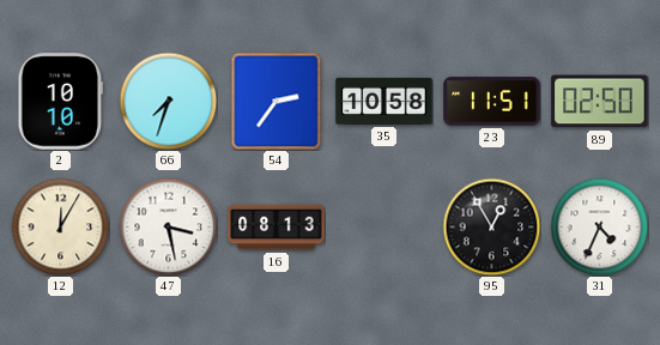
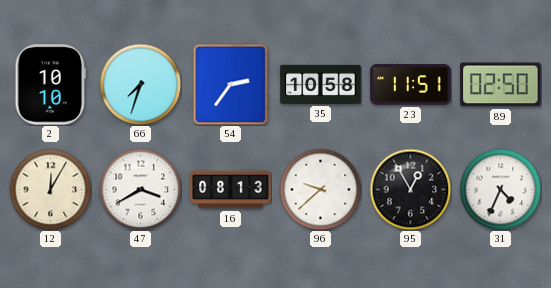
47: 3:28 -> 3:40 (140, 189)
96: none -> 9:38 (320, 189)
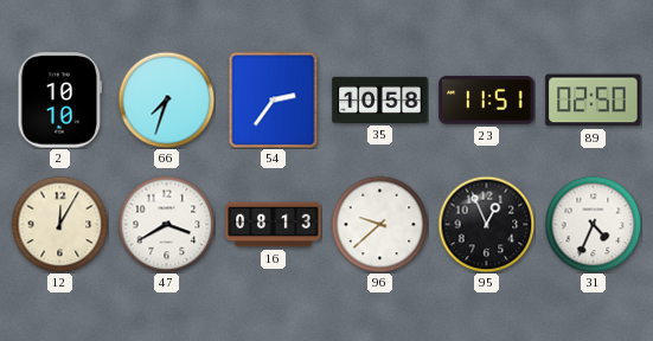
95: 12:55 -> 12:56 (486, 224)
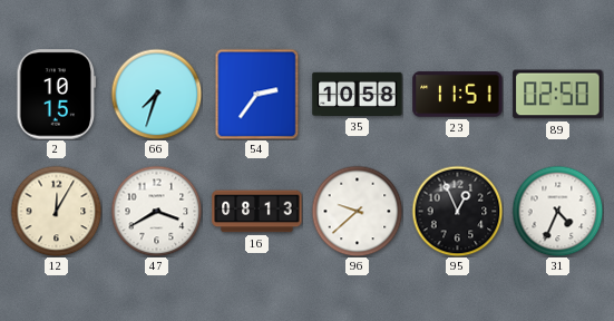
2: 10:10 -> 10:15 (57, 95)
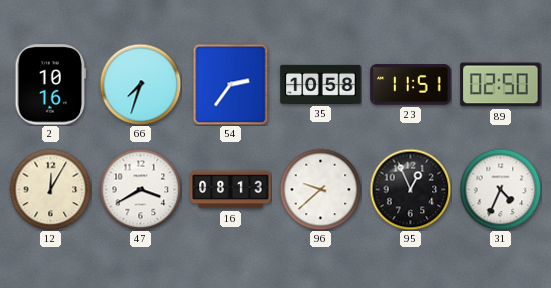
2: 10:15 -> 10:16 (51, 85)
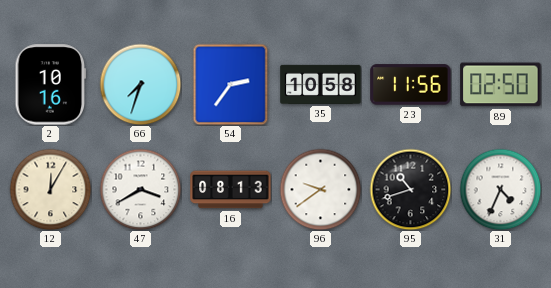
23: 11:51 -> 11:56 (411, 85)
96: 9:38 -> 9:39 (320, 189)
95: 12:56 -> 10:42 (410, 189)
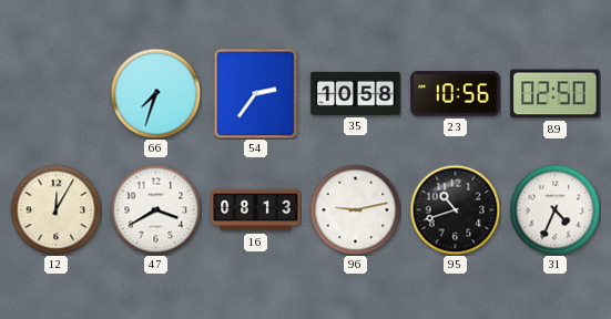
2: 10:16 -> none (51, 85)
23: 11:56 -> 10:56 (456, 94)
96: 9:39 -> 9:13 (355, 209)
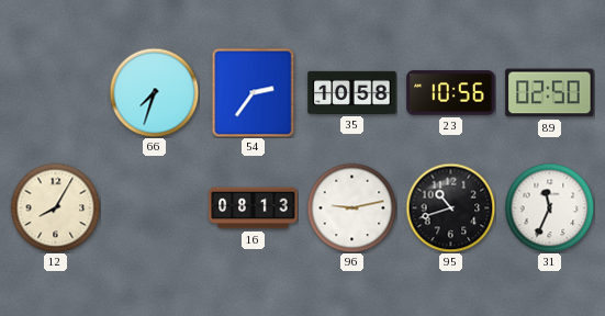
12: 12:05 -> 8:05 (55, 207)
47: 3:40 -> none (155, 209)
31: 4:34 -> 11:34 (549, 207)
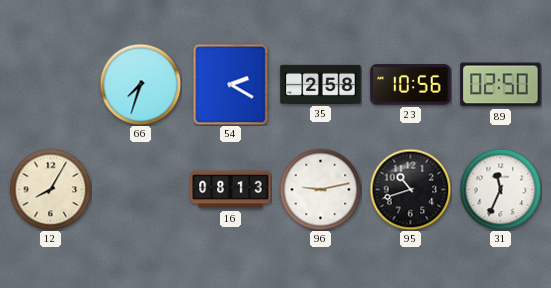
54: 2:36 -> 2:20 (231, 84)
35: 10:58 -> 2:58 (321, 84)
